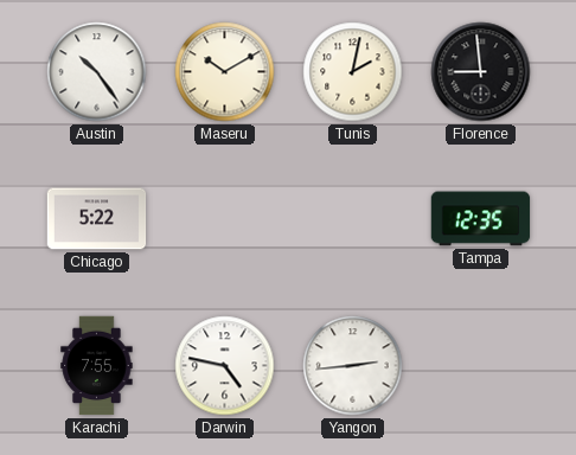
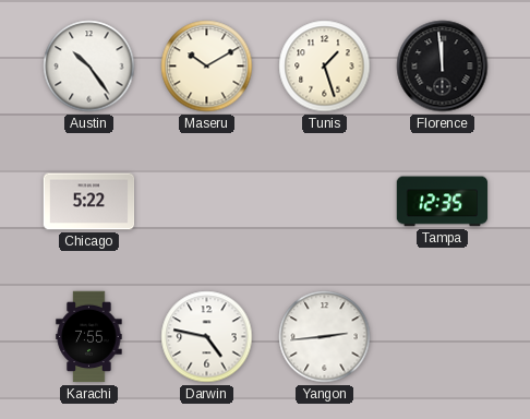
Tunis: 2:02 -> 1:27 (325, 67)
Florence: 8:59 -> 11:59 (443, 67)
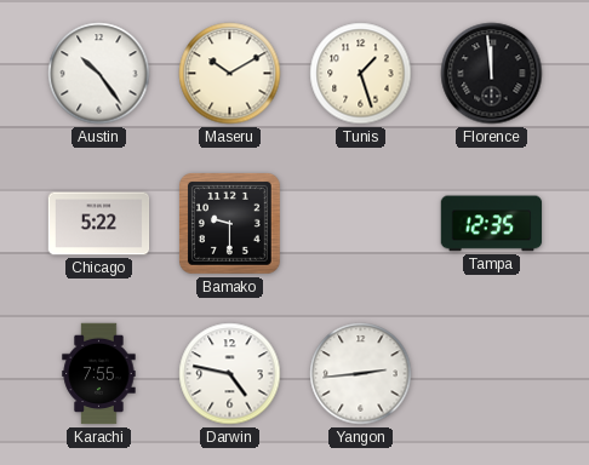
Bamako: none -> 9:30 (230, 224)
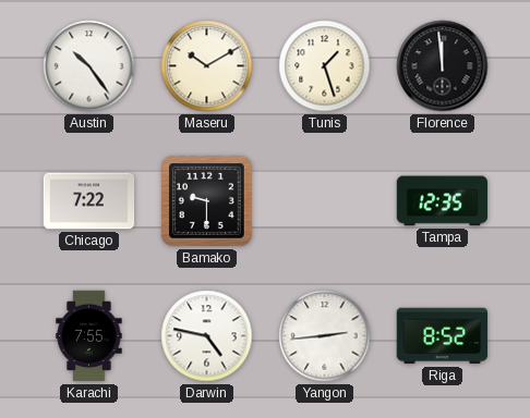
Chicago: 5:22 -> 7:22 (89, 201)
Riga: none -> 8:52 (443, 336)
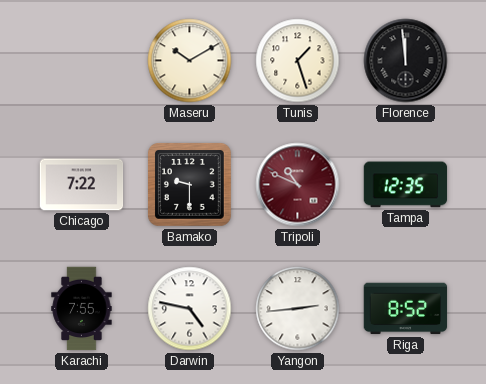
Austin: 10:24 -> none (89, 66)
Tripoli: none -> 10:49 (298, 185)
